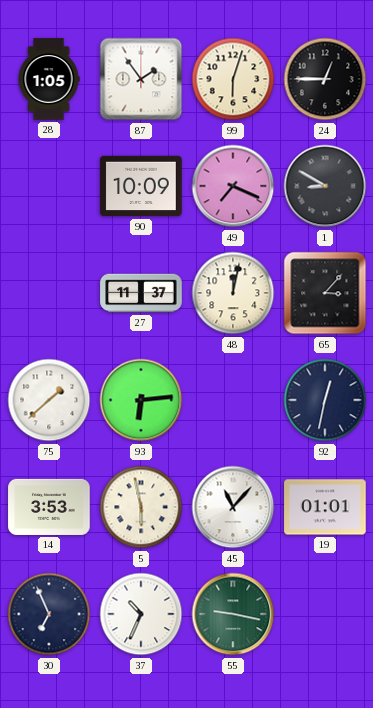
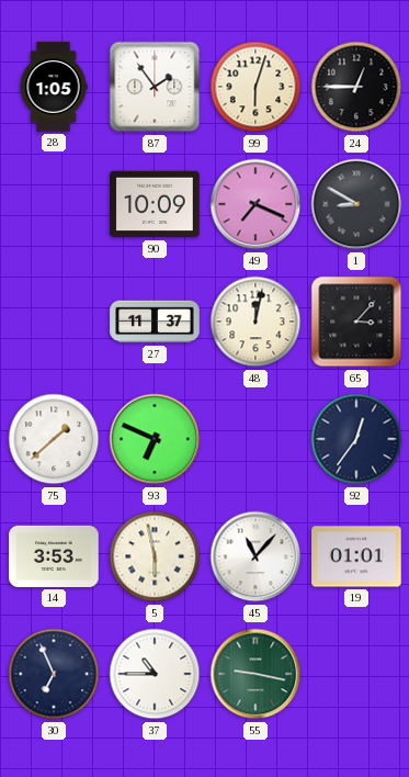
93: 6:14 -> 6:49 (155, 439)
92: 12:32 -> 12:36 (356, 439)
37: 10:34 -> 10:45 (155, 674)
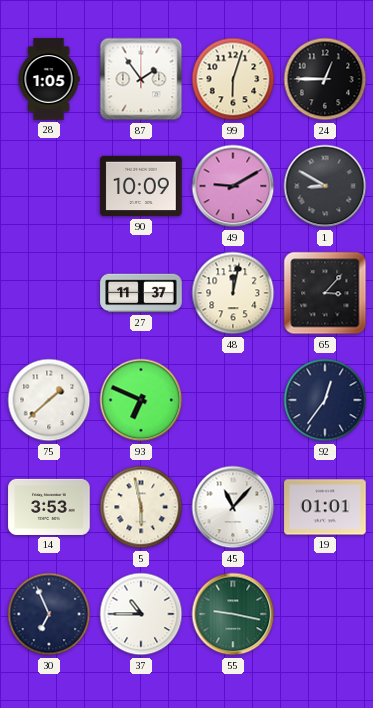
49: 7:19 -> 9:10 (233, 186)
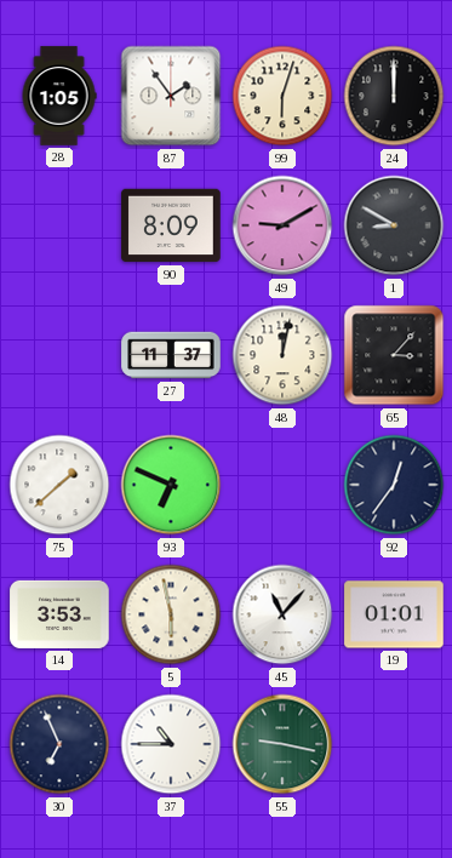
24: 12:45 -> 12:00 (394, 96)
90: 10:09 -> 8:09 (171, 225)
